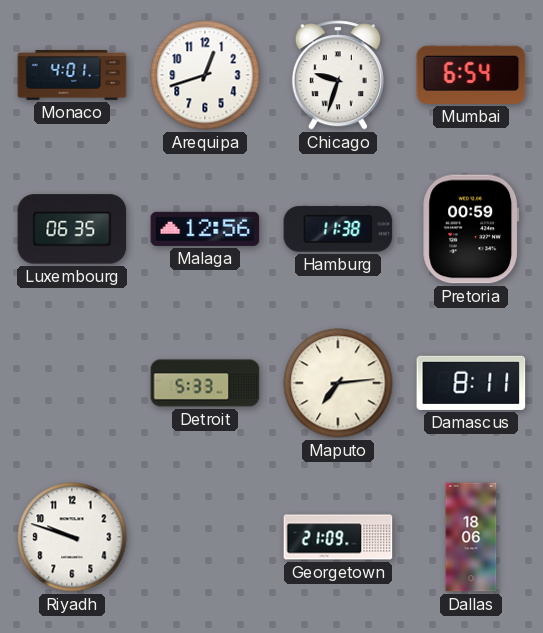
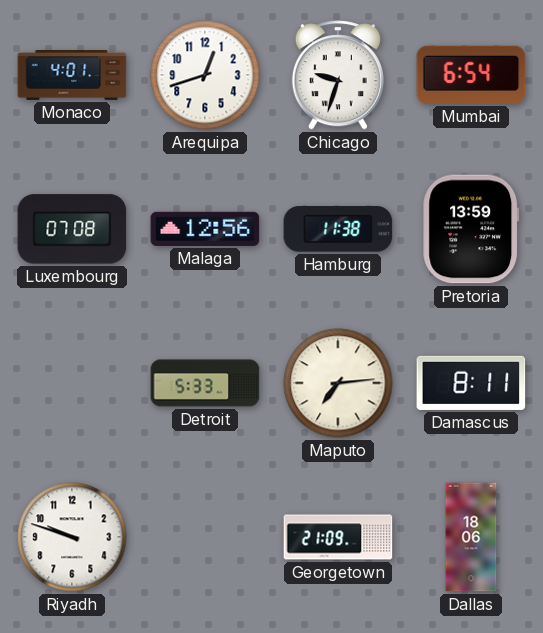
Luxembourg: 06:35 -> 07:08 (72, 229)
Pretoria: 00:59 -> 13:59 (471, 229)
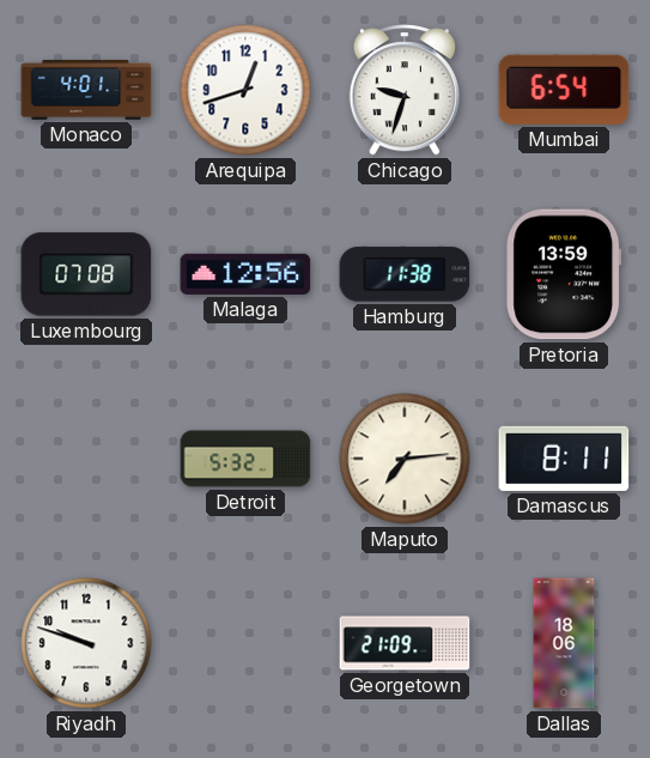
Detroit: 5:33 -> 5:32 (245, 459)
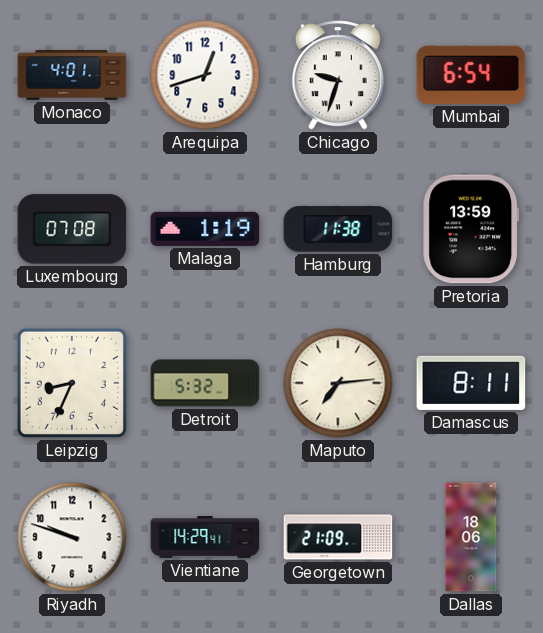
Malaga: 12:56 -> 1:19 (205, 229)
Leipzig: none -> 8:34 (72, 383)
Vientiane: none -> 14:29 (205, 537)
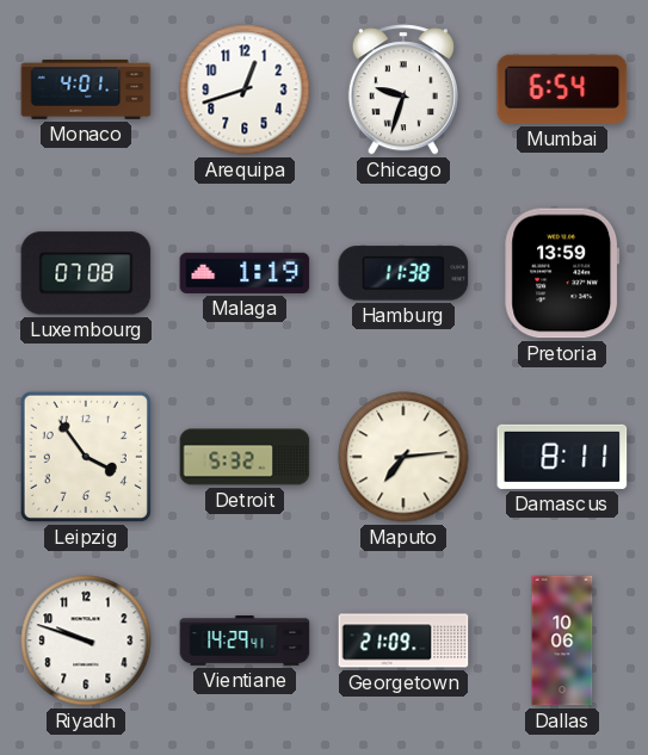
Leipzig: 8:34 -> 3:54 (86, 457)
Dallas: 18:06 -> 10:06 (562, 640)
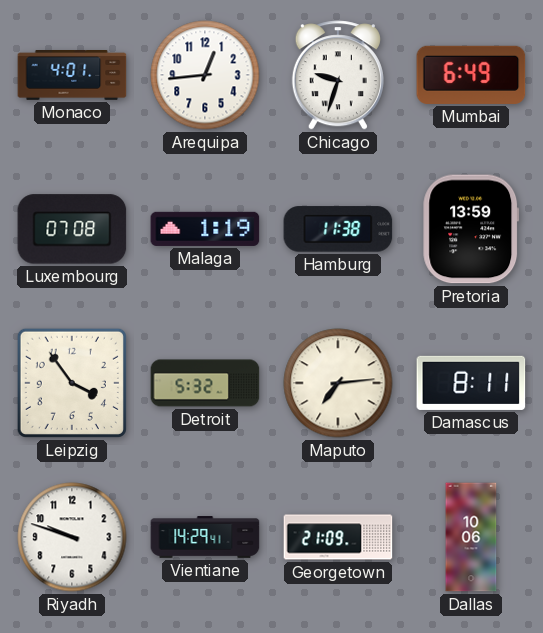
Arequipa: 12:42 -> 12:44 (205, 75)
Mumbai: 6:54 -> 6:49 (471, 75)
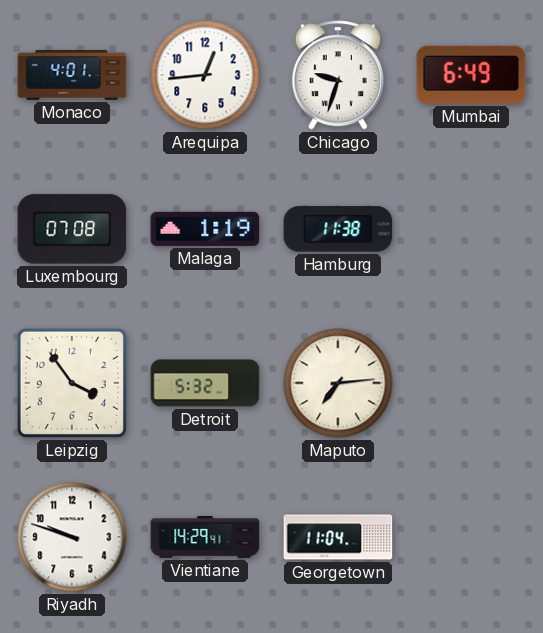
Pretoria: 13:59 -> none (471, 229)
Damascus: 8:11 -> none (471, 383)
Georgetown: 21:09 -> 11:04 (338, 537)
Dallas: 10:06 -> none (471, 537)
